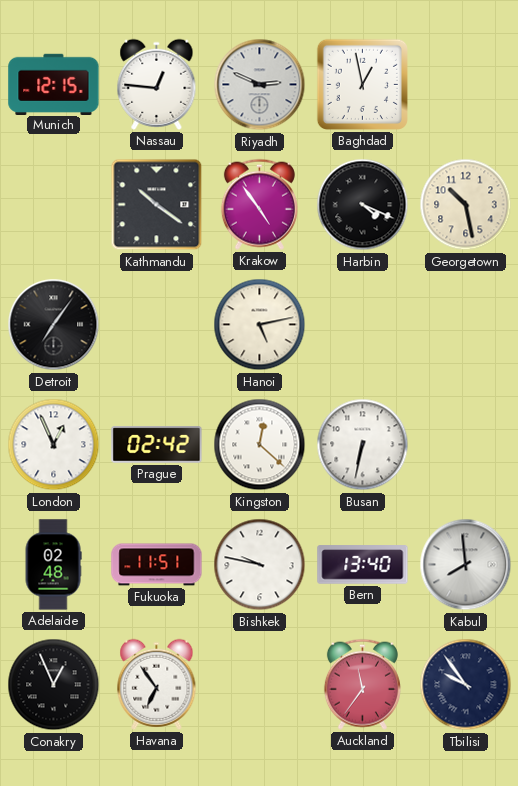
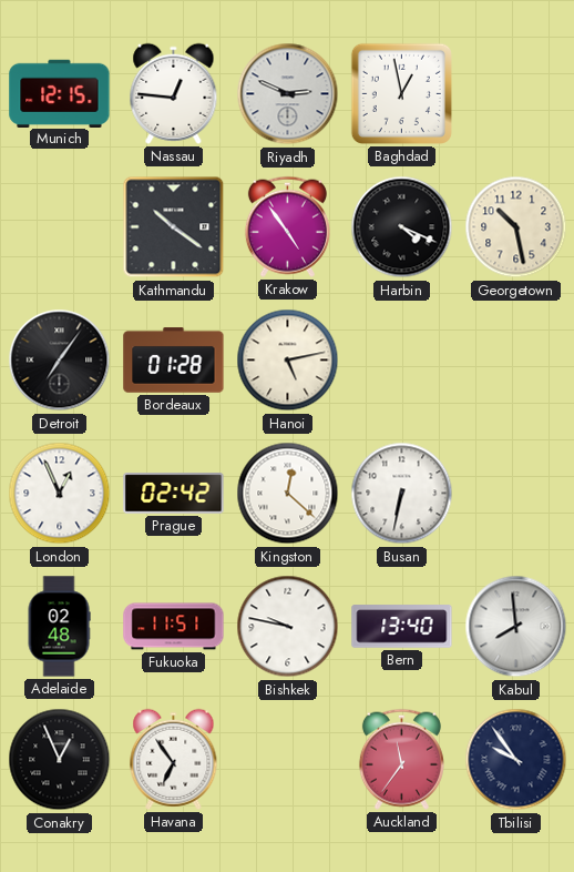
Bordeaux: none -> 01:28 (174, 361)
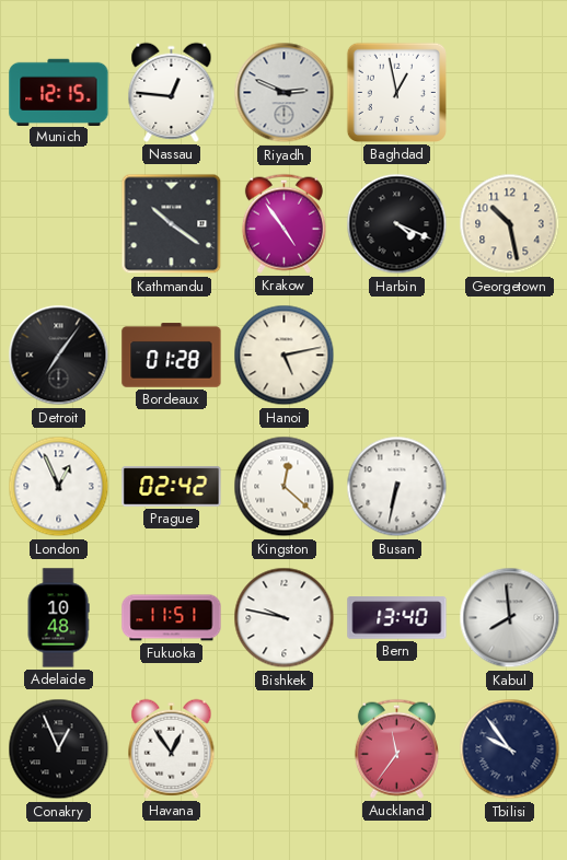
Adelaide: 02:48 -> 10:48 (58, 618)
Havana: 6:54 -> 12:54 (172, 748)
